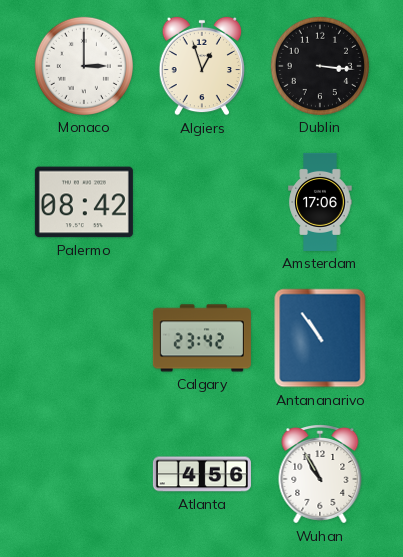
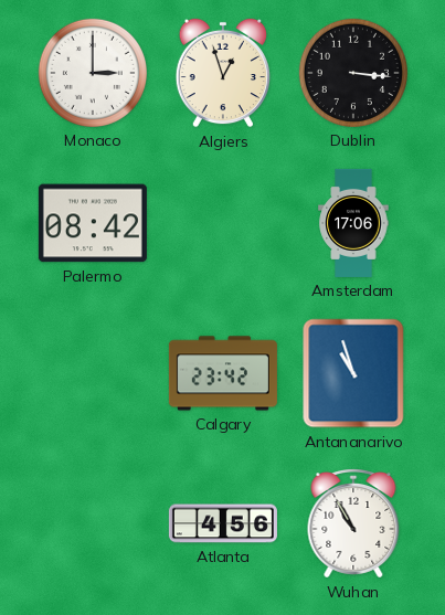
Antananarivo: 10:54 -> 10:57 (353, 373)
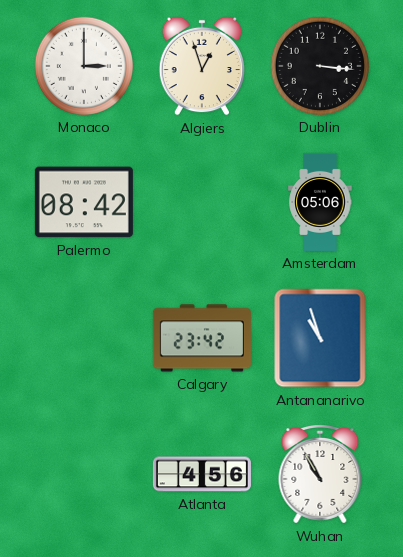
Amsterdam: 17:06 -> 05:06 (320, 202)
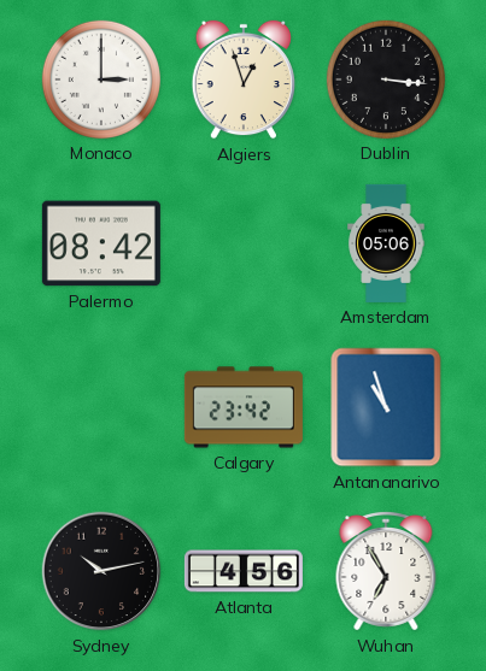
Sydney: none -> 10:13 (101, 571)
Wuhan: 10:55 -> 6:55 (386, 572)
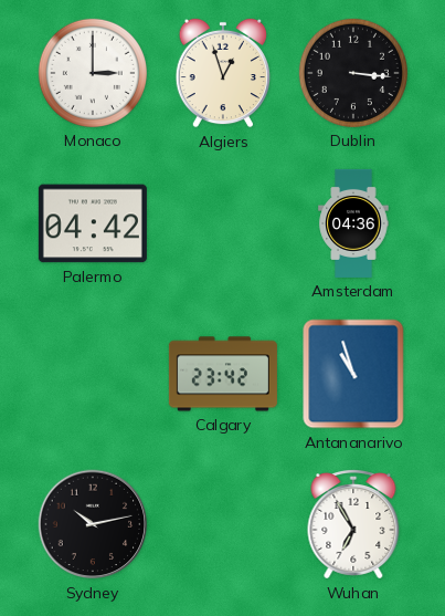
Palermo: 08:42 -> 04:42 (93, 223)
Amsterdam: 05:06 -> 04:36 (353, 223)
Atlanta: 4:56 -> none (244, 571)
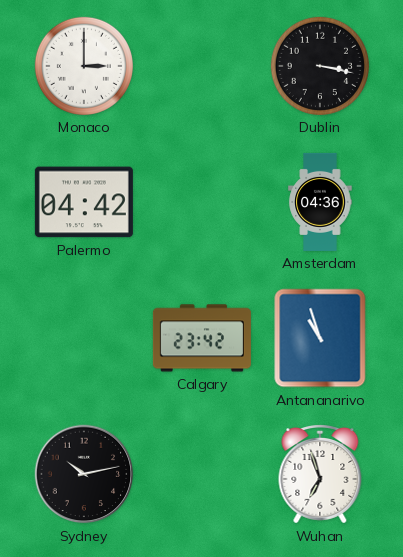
Algiers: 12:57 -> none (222, 73)
Dublin: 3:16 -> 3:17 (320, 66)
Wuhan: 6:55 -> 6:57 (320, 475)
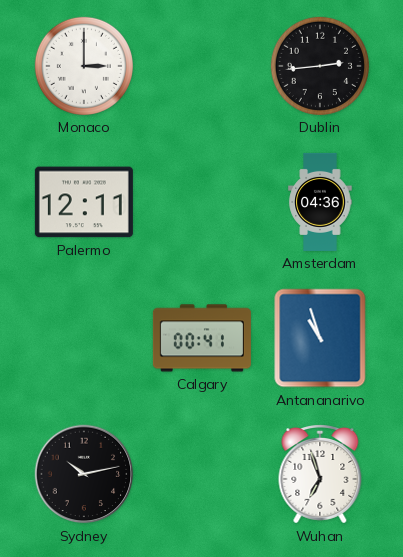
Dublin: 3:17 -> 2:44 (320, 66)
Palermo: 04:42 -> 12:11 (84, 202)
Calgary: 23:42 -> 00:41 (202, 338)
